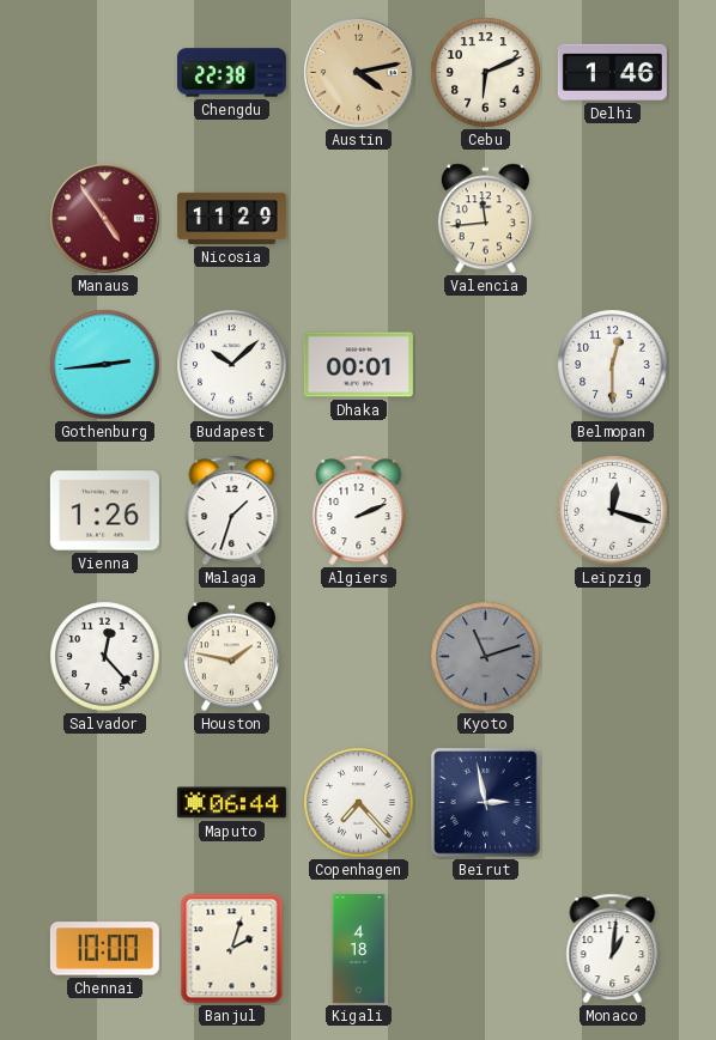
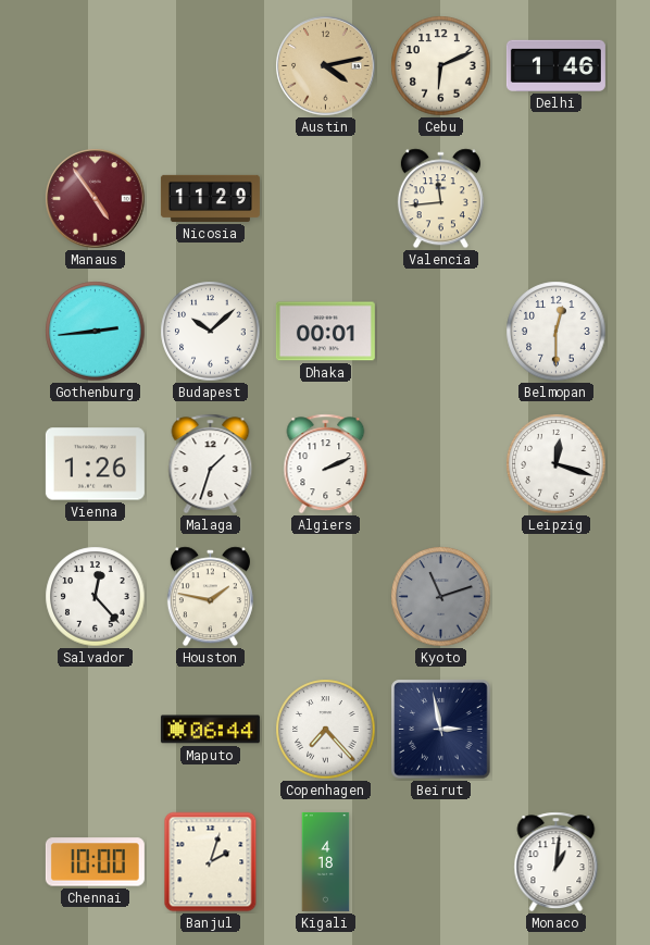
Chengdu: 22:38 -> none (231, 73)
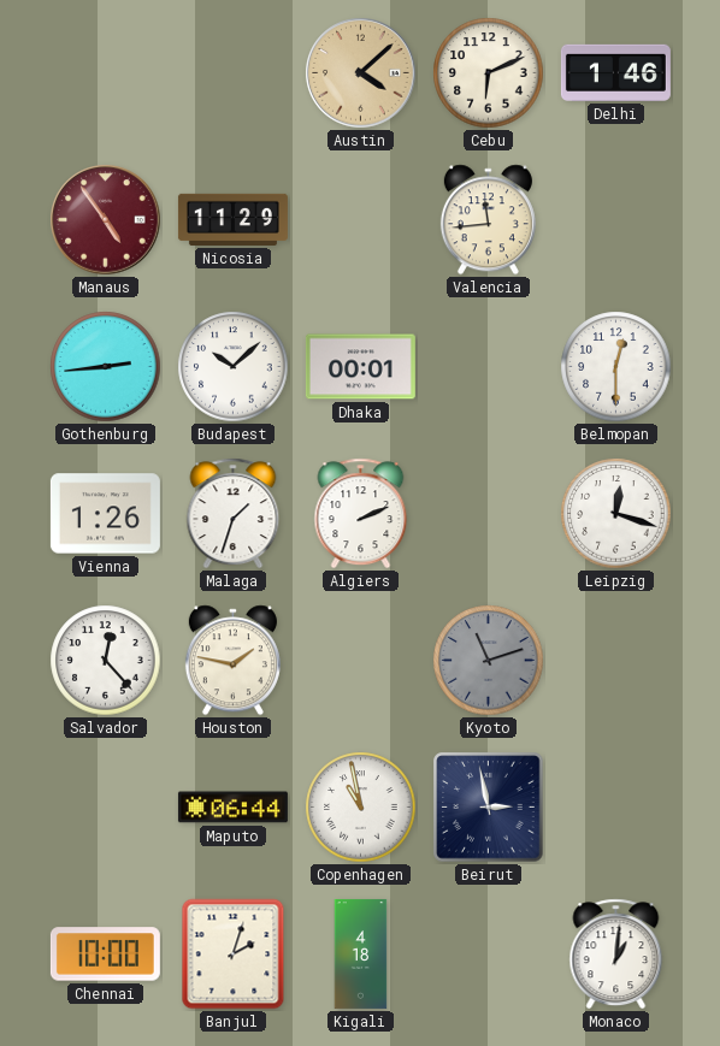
Austin: 4:13 -> 4:08 (361, 73)
Copenhagen: 7:23 -> 10:58 (361, 808)
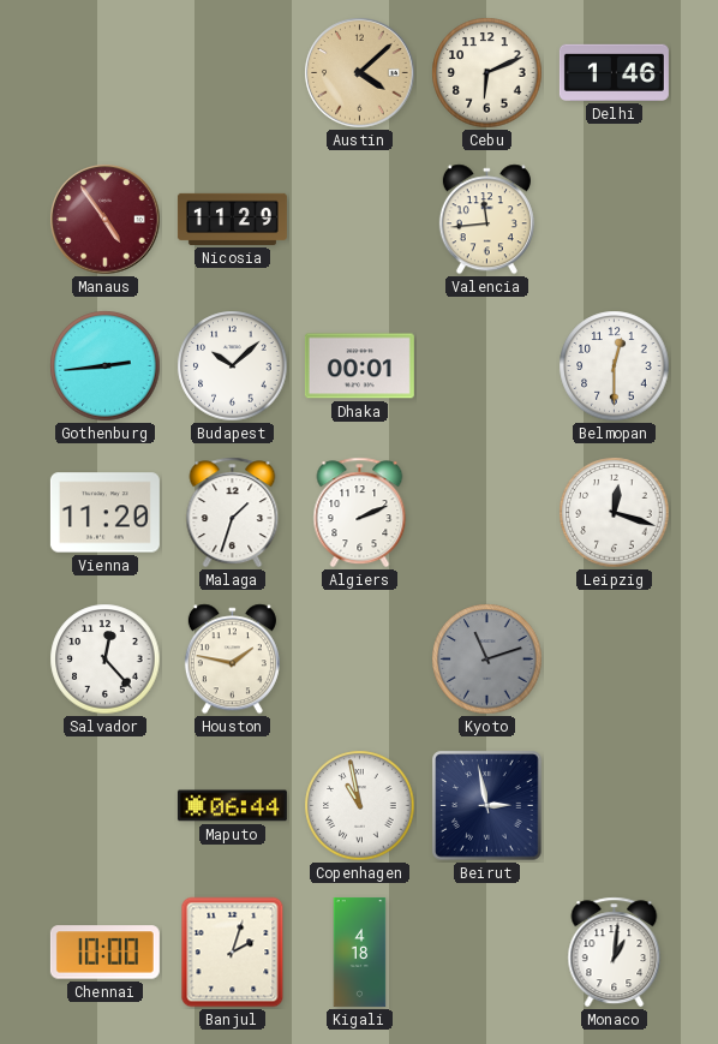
Vienna: 1:26 -> 11:20 (104, 513)
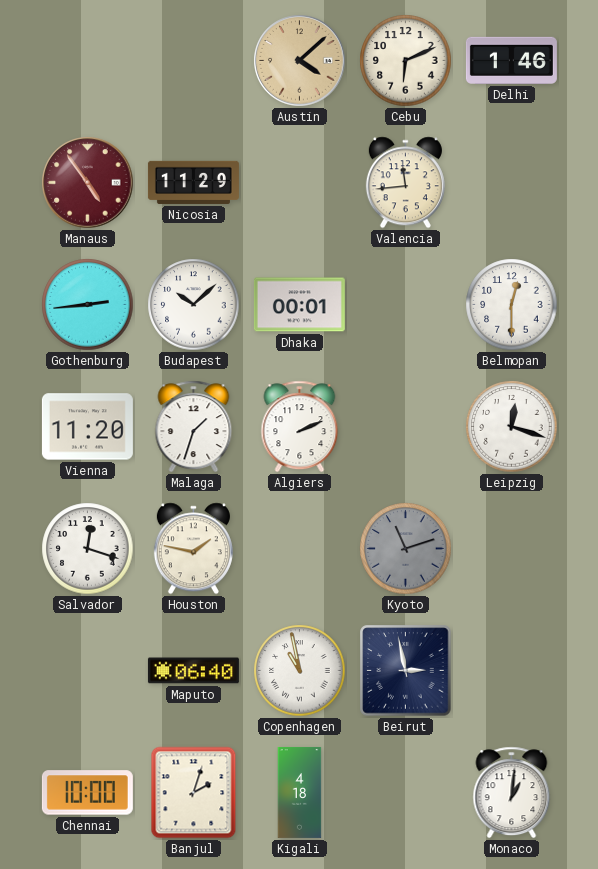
Salvador: 12:23 -> 12:18 (88, 549)
Maputo: 06:44 -> 06:40 (193, 671)
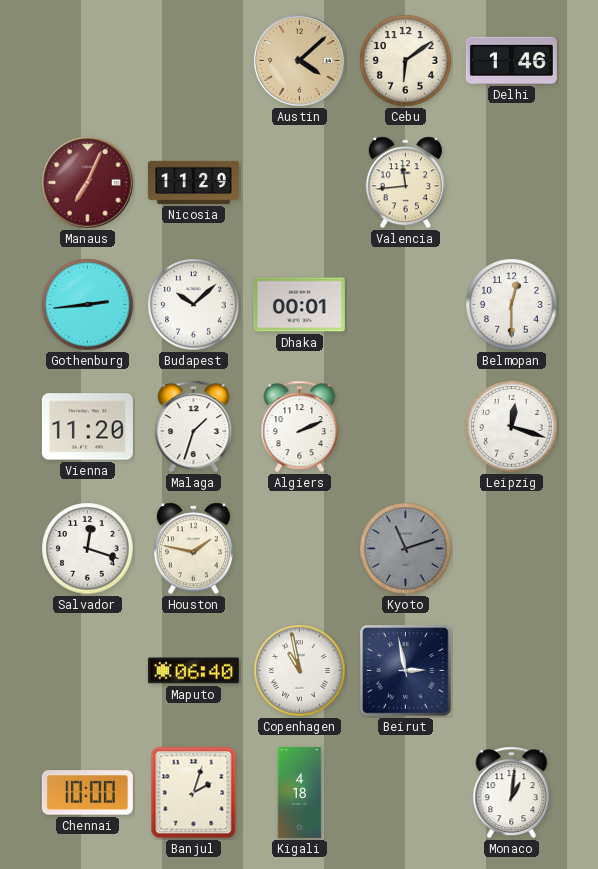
Cebu: 6:11 -> 6:09 (406, 61)
Manaus: 4:54 -> 7:04 (88, 183)
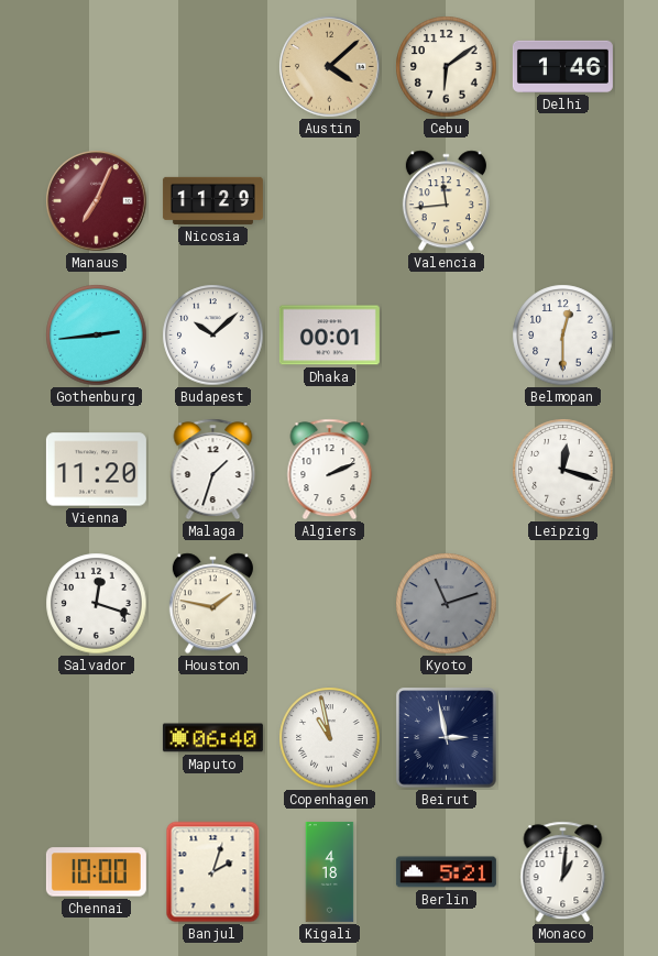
Berlin: none -> 5:21 (446, 872)
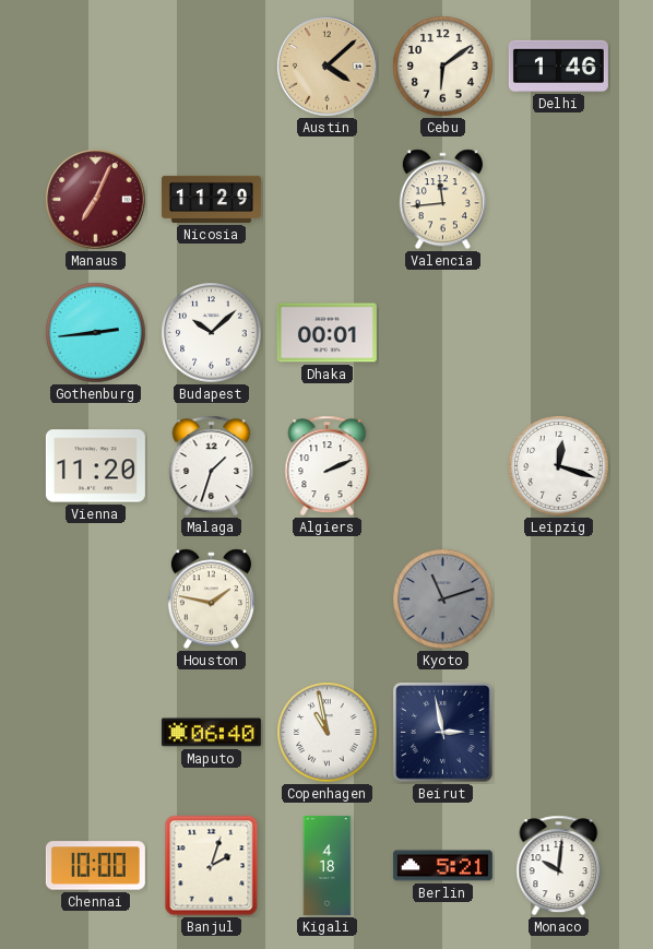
Belmopan: 12:30 -> none (563, 336)
Salvador: 12:18 -> none (97, 604)
Monaco: 1:01 -> 10:01 (559, 866)
